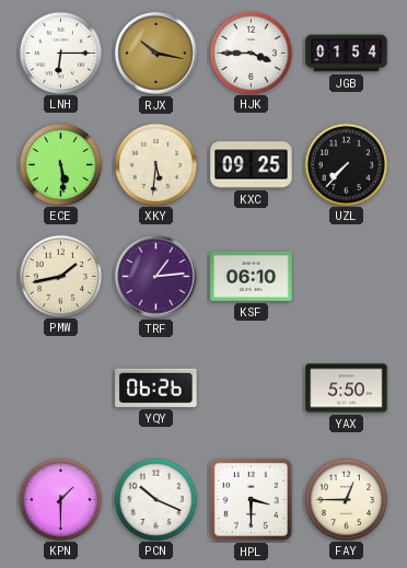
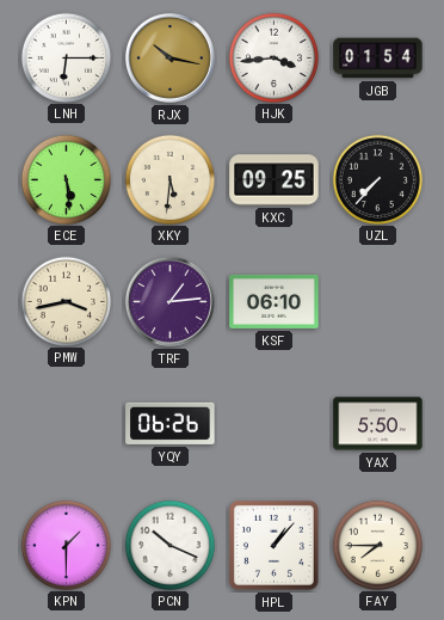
HJK: 3:45 -> 3:44 (273, 57)
PMW: 1:43 -> 3:43 (66, 301)
HPL: 3:30 -> 1:07 (273, 545)
FAY: 12:45 -> 7:45 (377, 545)
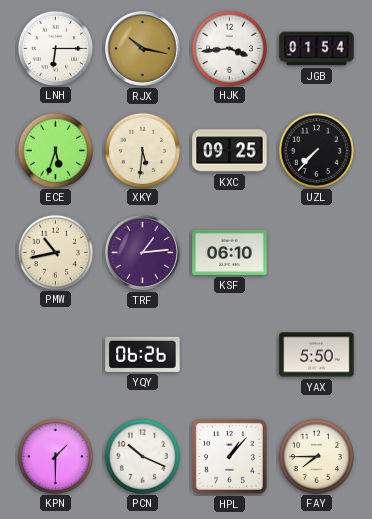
ECE: 5:29 -> 5:33 (55, 150)
PMW: 3:43 -> 10:43 (55, 252)
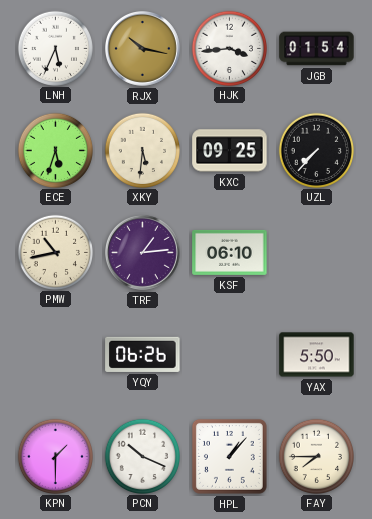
LNH: 6:15 -> 5:34 (55, 48)
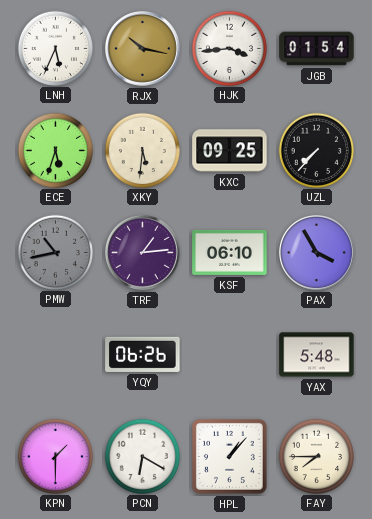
PMW dial: cream -> grey (55, 252)
PAX: none -> 3:55 (317, 253)
YAX: 5:50 -> 5:48 (317, 355)
PCN: 10:19 -> 6:20 (142, 456)
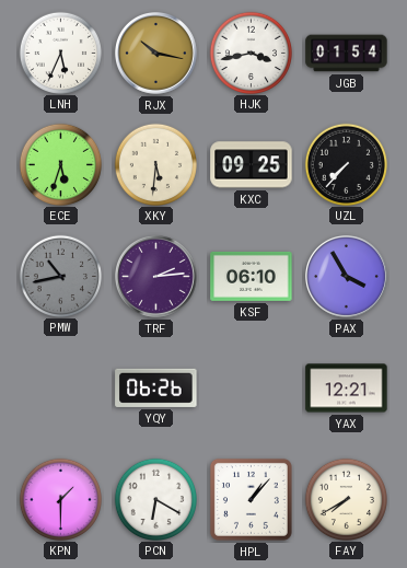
HJK: 3:44 -> 3:43 (251, 53)
TRF: 1:14 -> 2:14 (156, 277)
YAX: 5:48 -> 12:21 (347, 389)
FAY: 7:45 -> 7:40 (346, 499)
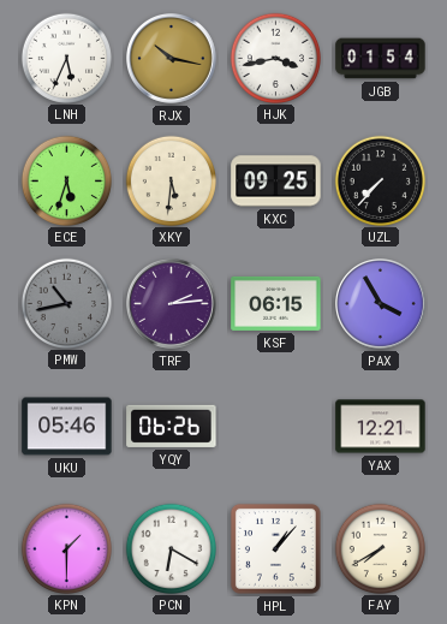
KSF: 06:10 -> 06:15 (276, 303)
UKU: none -> 05:46 (67, 427)
